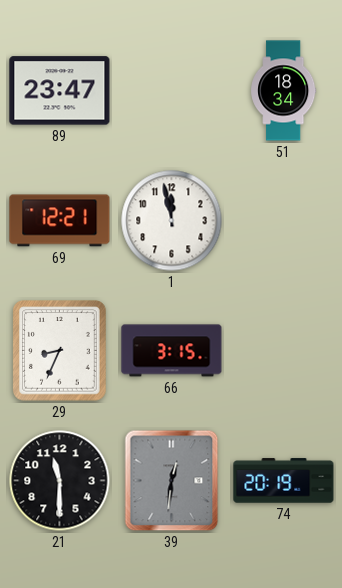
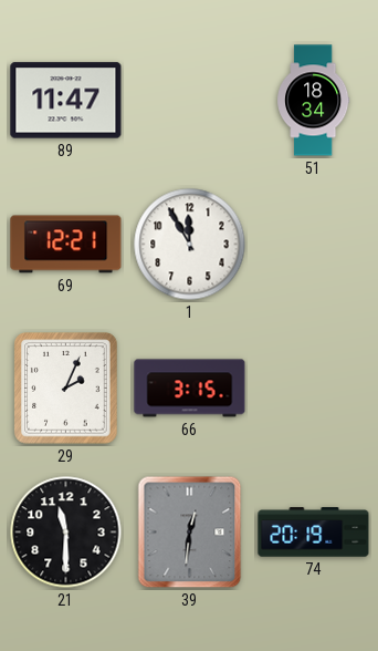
89: 23:47 -> 11:47 (66, 101)
1: 11:58 -> 11:55 (190, 245)
29: 8:34 -> 2:04 (66, 389)
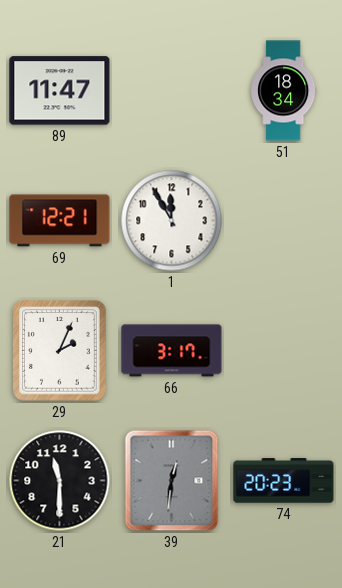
66: 3:15 -> 3:17 (172, 351)
74: 20:19 -> 20:23 (284, 481)
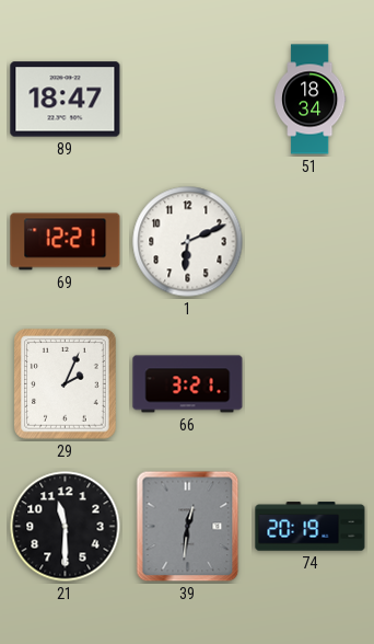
89: 11:47 -> 18:47 (66, 100)
1: 11:55 -> 6:11 (188, 242)
66: 3:17 -> 3:21 (188, 384)
74: 20:23 -> 20:19 (311, 527)
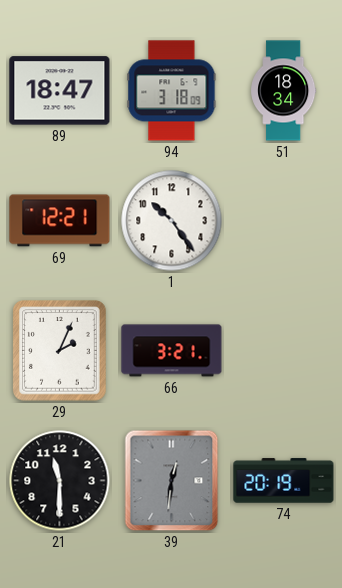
94: none -> 3:18 (172, 91)
1: 6:11 -> 10:24 (172, 221)
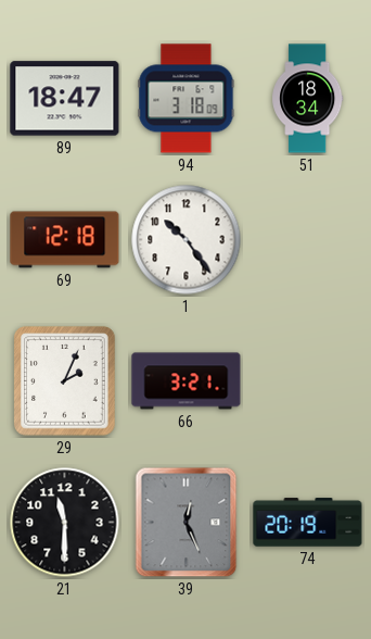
69: 12:21 -> 12:18 (65, 240)
39: 12:31 -> 12:26 (187, 523)
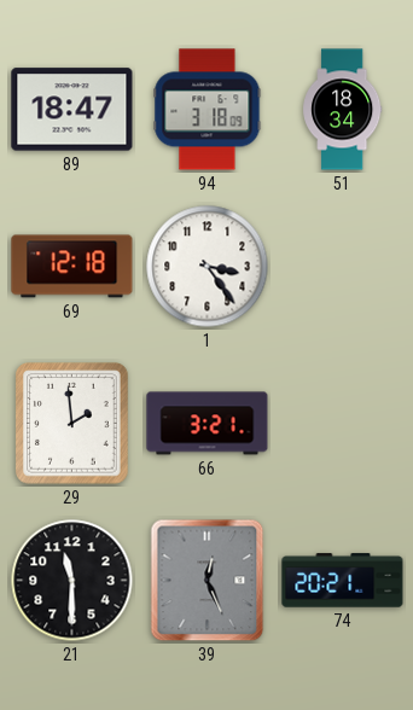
1: 10:24 -> 3:24 (208, 267)
29: 2:04 -> 1:59 (72, 424)
74: 20:19 -> 20:21 (343, 581)
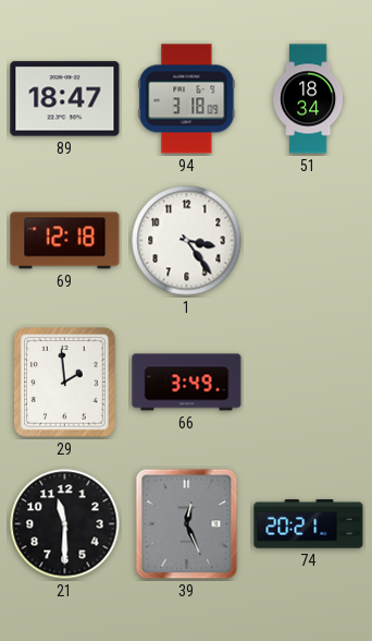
66: 3:21 -> 3:49 (187, 383)
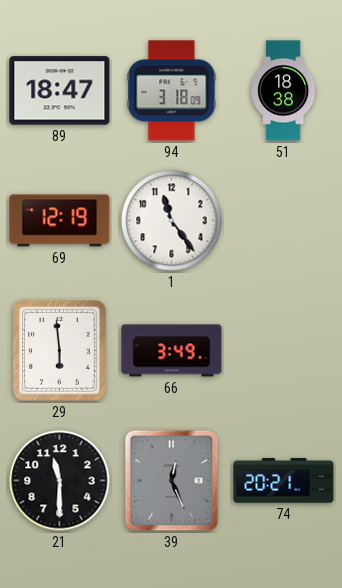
51: 18:34 -> 18:38 (284, 91)
69: 12:18 -> 12:19 (60, 221)
1: 3:24 -> 11:24 (172, 221)
29: 1:59 -> 5:59 (60, 351)
